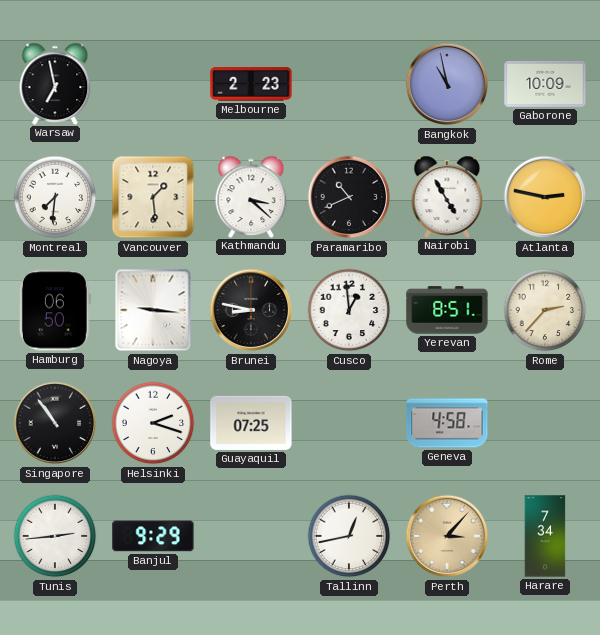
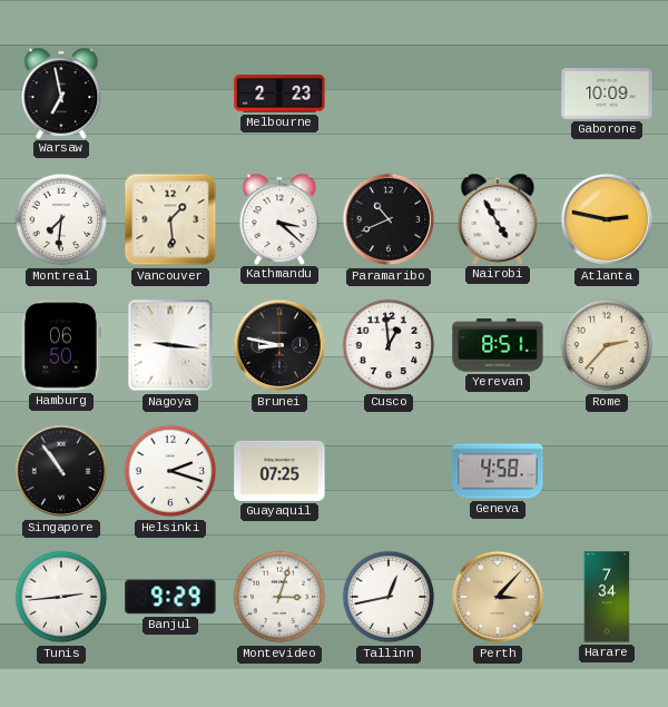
Bangkok: 10:58 -> none (447, 84)
Montevideo: none -> 3:03 (279, 597)
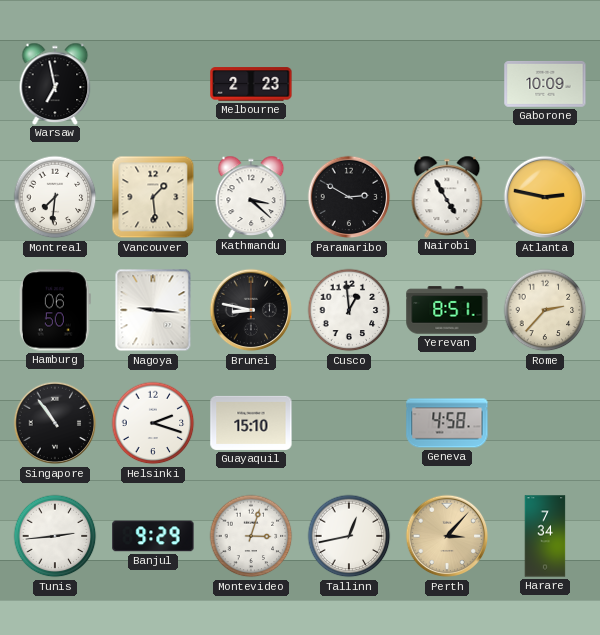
Paramaribo: 10:41 -> 2:50 (349, 197)
Guayaquil: 07:25 -> 15:10 (251, 423)
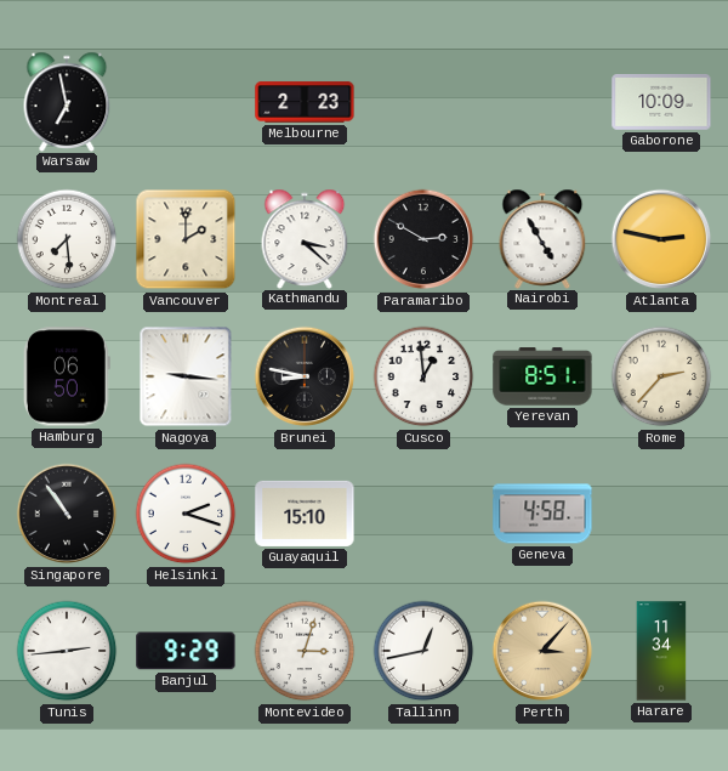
Montreal: 7:31 -> 7:29 (67, 239)
Vancouver: 1:29 -> 2:00 (186, 239)
Harare: 7:34 -> 11:34 (661, 651)
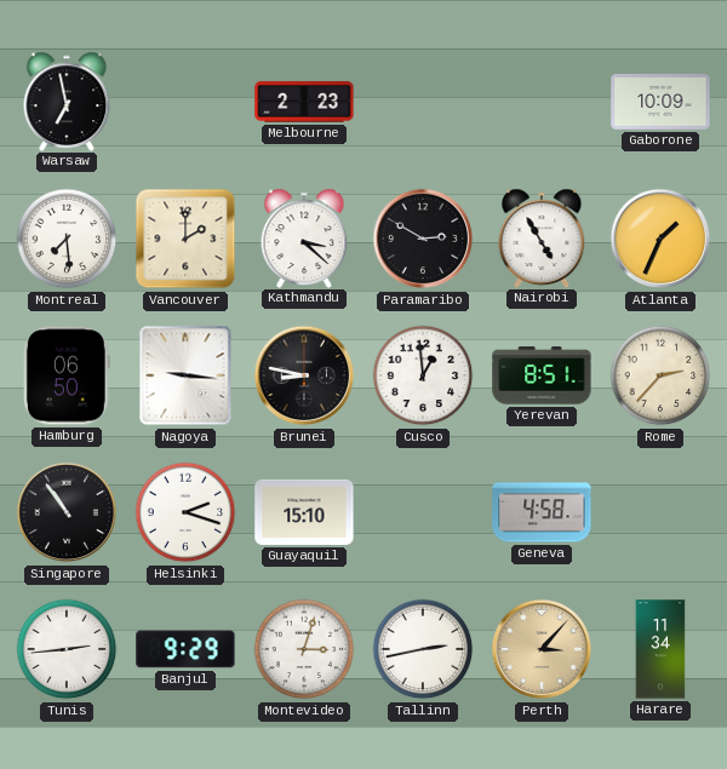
Atlanta: 2:47 -> 1:34 (660, 239)
Tallinn: 12:43 -> 2:43 (423, 649)
